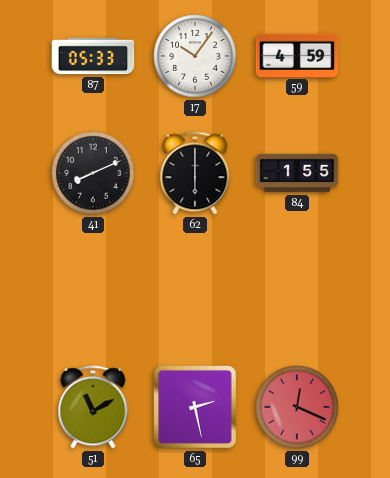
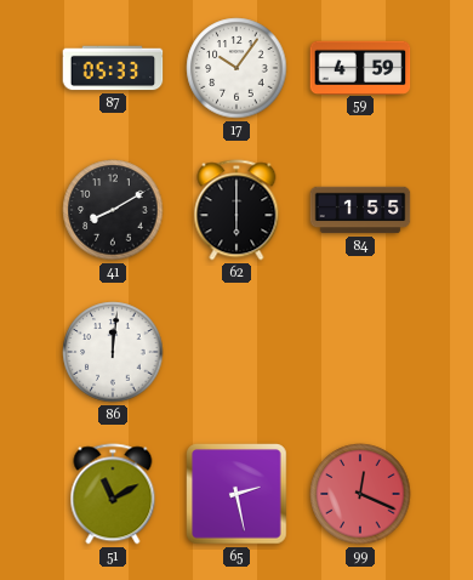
41: 8:11 -> 8:10 (113, 210)
86: none -> 12:01 (113, 352)
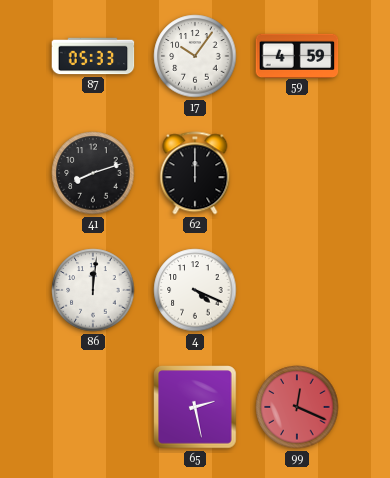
41: 8:10 -> 8:12 (93, 173)
62: 6:00 -> 12:00 (195, 173)
84: 1:55 -> none (360, 210)
4: none -> 4:19 (195, 290)
51: 11:10 -> none (113, 494)
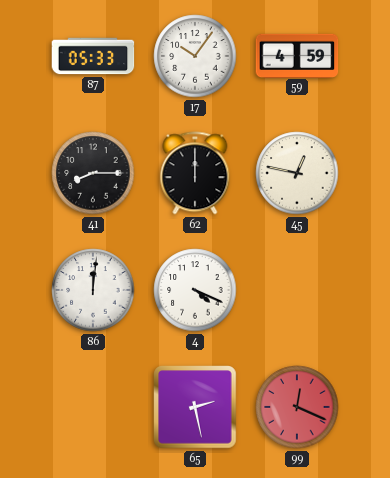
41: 8:12 -> 8:15 (93, 173)
45: none -> 12:47 (297, 173)
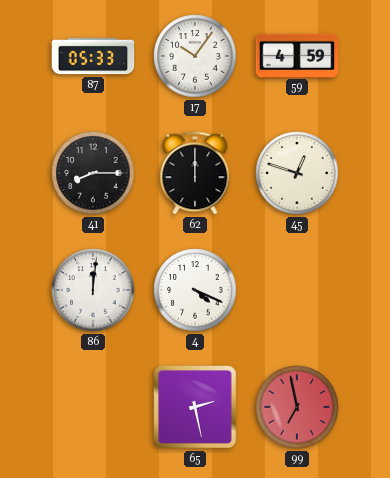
45: 12:47 -> 12:48 (297, 173)
99: 12:19 -> 6:58 (297, 407)
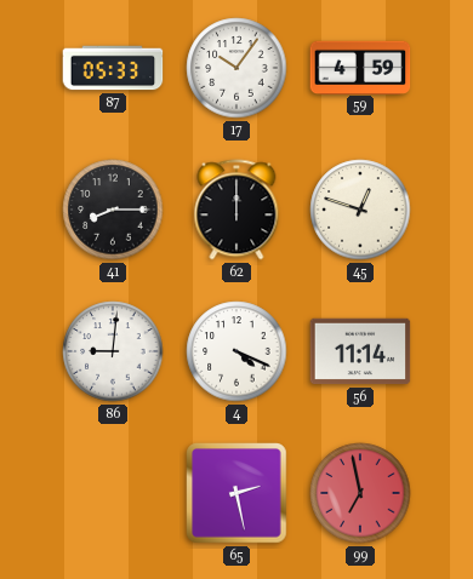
86: 12:01 -> 9:01 (113, 351)
56: none -> 11:14 (360, 351)
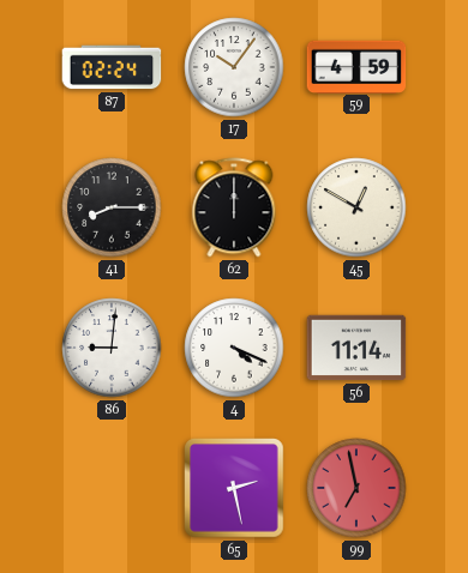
87: 05:33 -> 02:24 (112, 67)
45: 12:48 -> 12:50 (356, 207)
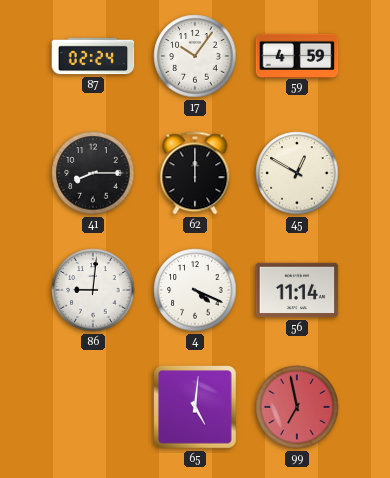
65: 2:28 -> 5:01 (195, 407)
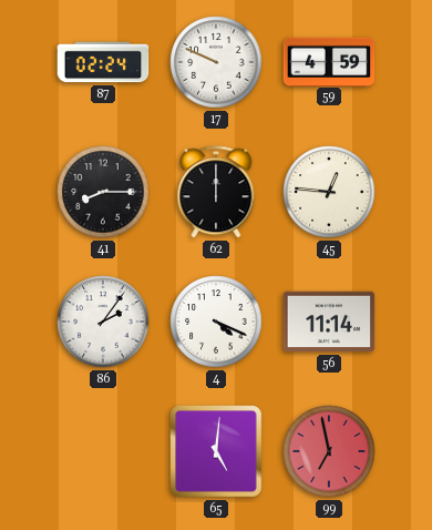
17: 10:06 -> 9:49 (216, 62)
45: 12:50 -> 12:46 (329, 192)
86: 9:01 -> 2:06 (103, 322)
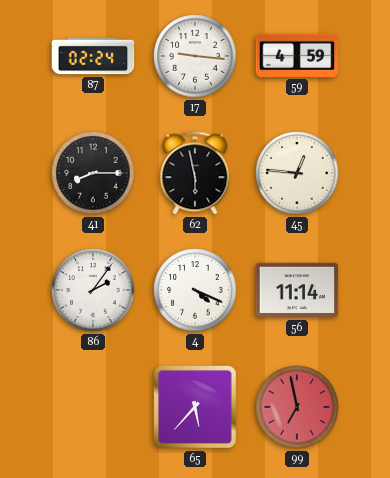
17: 9:49 -> 9:16 (195, 56)
62: 12:00 -> 5:58 (195, 173)
65: 5:01 -> 5:37 (195, 407)
